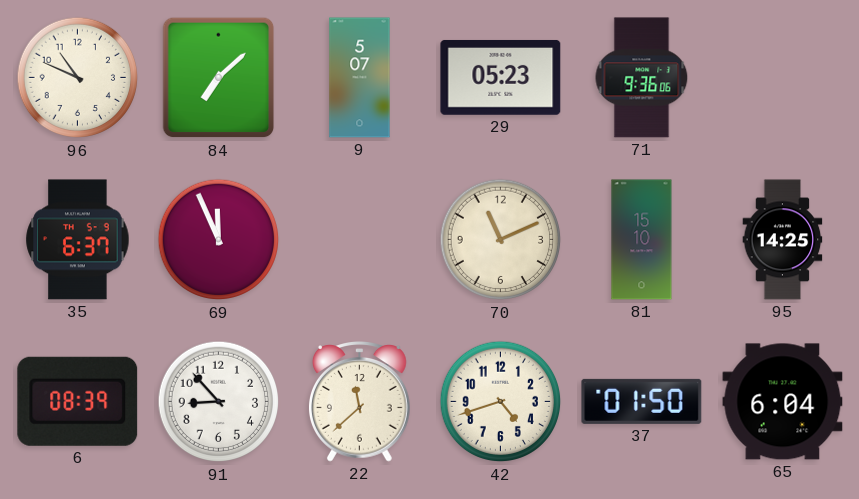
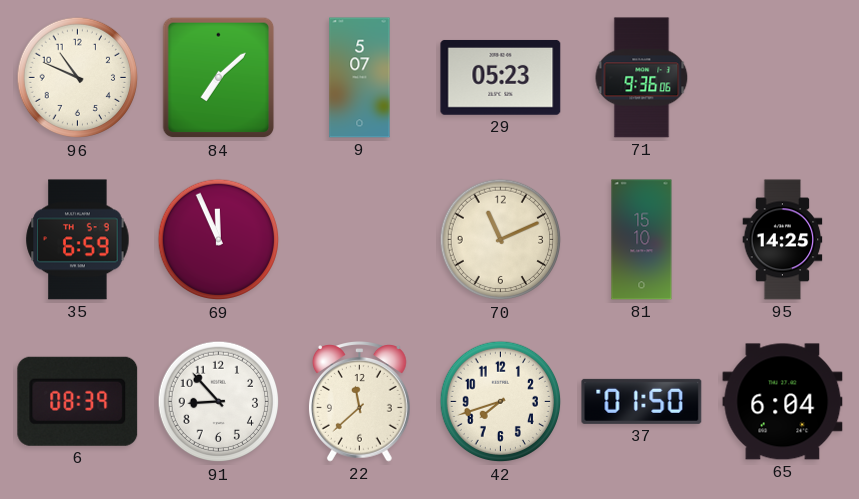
35: 6:37 -> 6:59 (78, 240)
42: 4:42 -> 7:42 (501, 402)
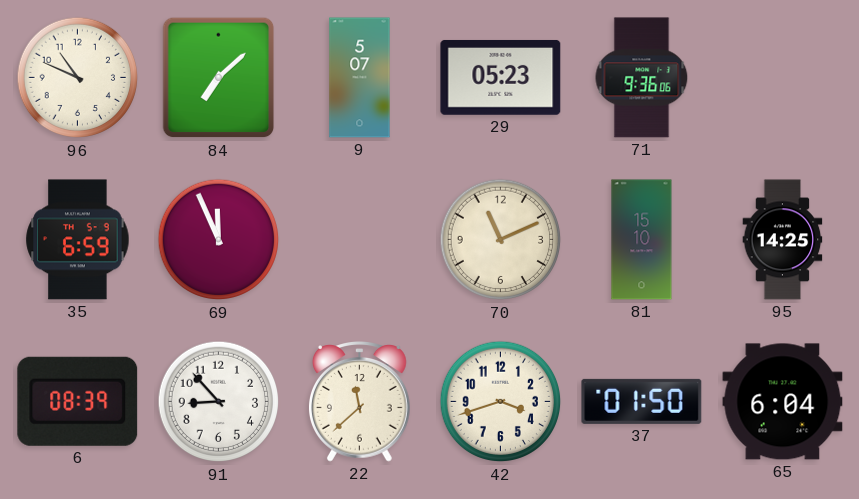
42: 7:42 -> 3:42 (501, 402)
